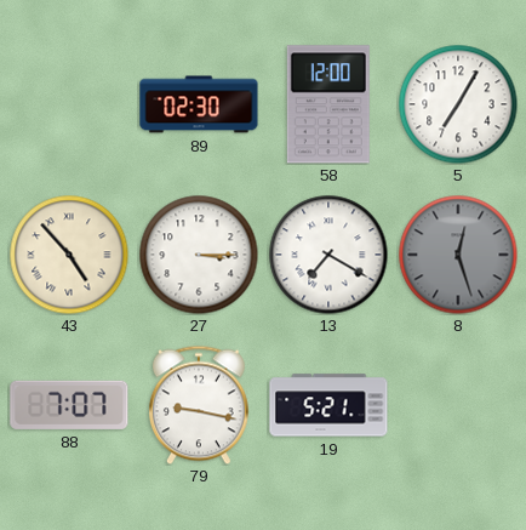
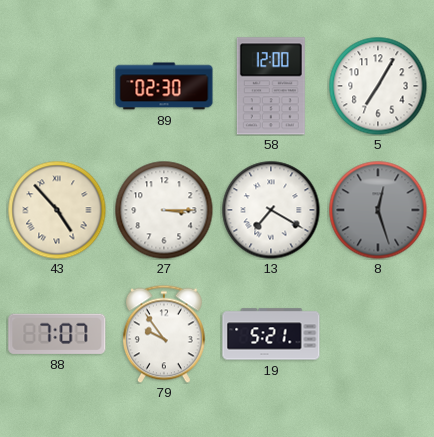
79: 9:17 -> 9:54 (164, 334)
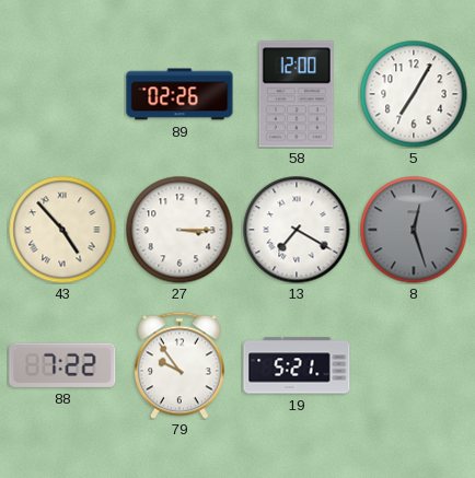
89: 02:30 -> 02:26 (179, 94)
88: 7:07 -> 7:22 (62, 365)
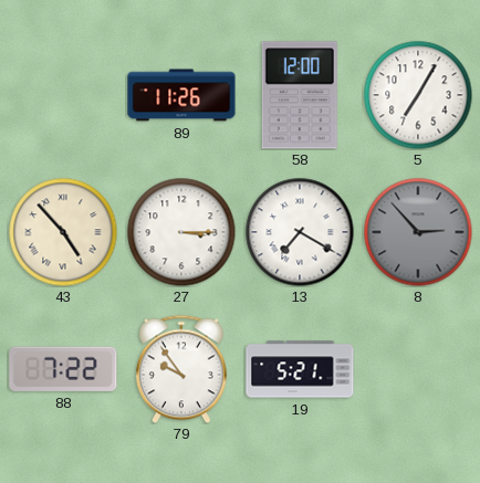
89: 02:26 -> 11:26 (181, 95)
8: 12:27 -> 2:53 (418, 232)
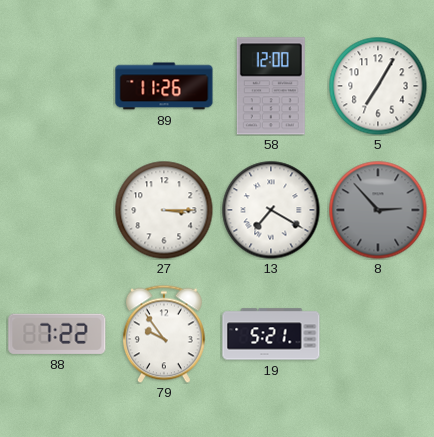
43: 4:53 -> none (63, 232)
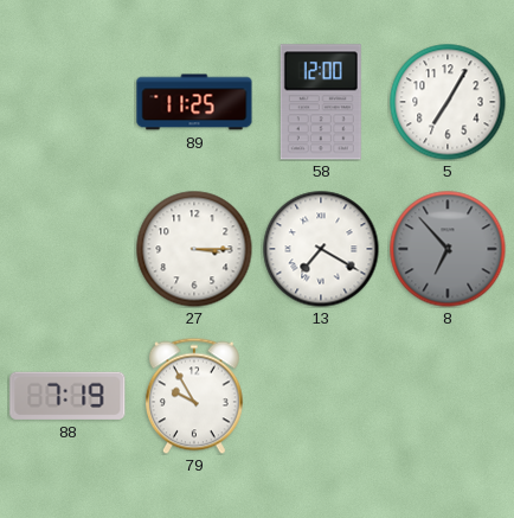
89: 11:26 -> 11:25 (194, 102)
8: 2:53 -> 6:53 (448, 249)
88: 7:22 -> 7:19 (68, 396)
79: 9:54 -> 9:55 (194, 396)
19: 5:21 -> none (271, 334)
